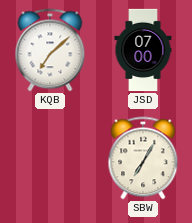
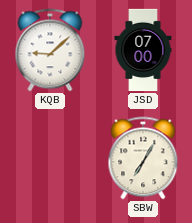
KQB: 7:08 -> 9:08 (50, 50)
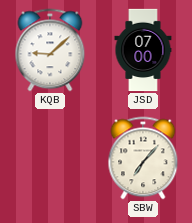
SBW: 7:05 -> 7:07 (143, 158)
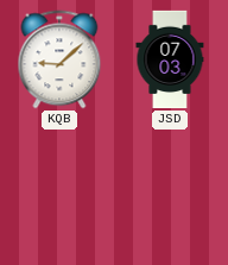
JSD: 07:00 -> 07:03 (170, 59)
SBW: 7:07 -> none (143, 158)
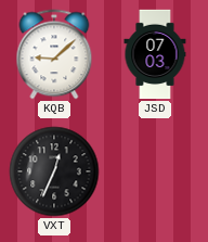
VXT: none -> 12:34 (54, 171)
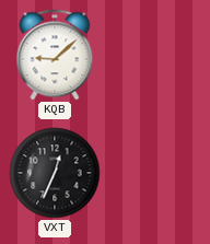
JSD: 07:03 -> none (155, 54)
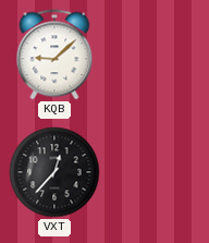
VXT: 12:34 -> 12:37 (54, 172)
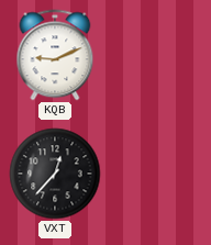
KQB: 9:08 -> 9:11 (55, 55)
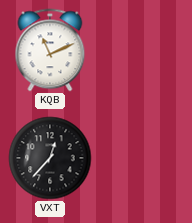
KQB: 9:11 -> 11:11 (50, 50)
